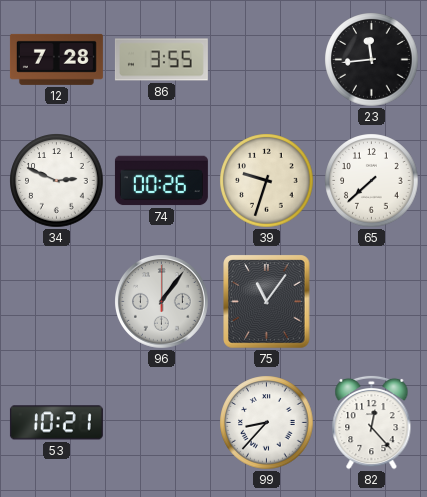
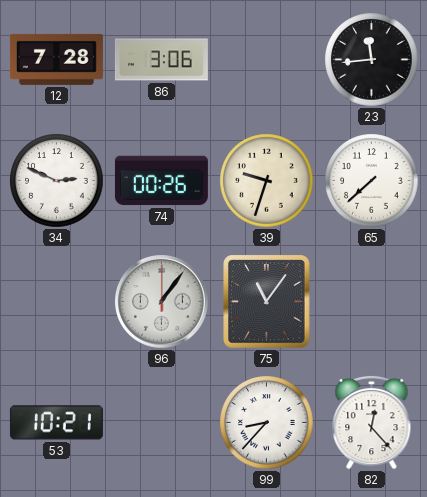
86: 3:55 -> 3:06 (161, 60)
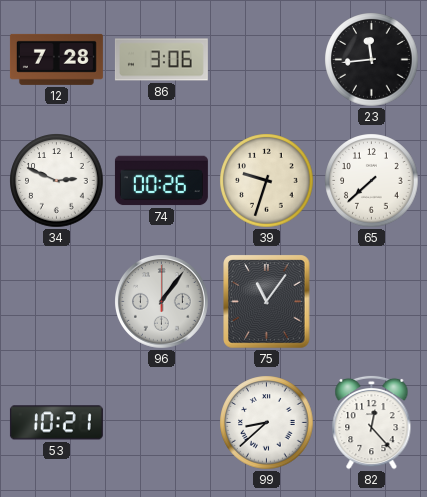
99: 8:37 -> 8:38 (267, 423)
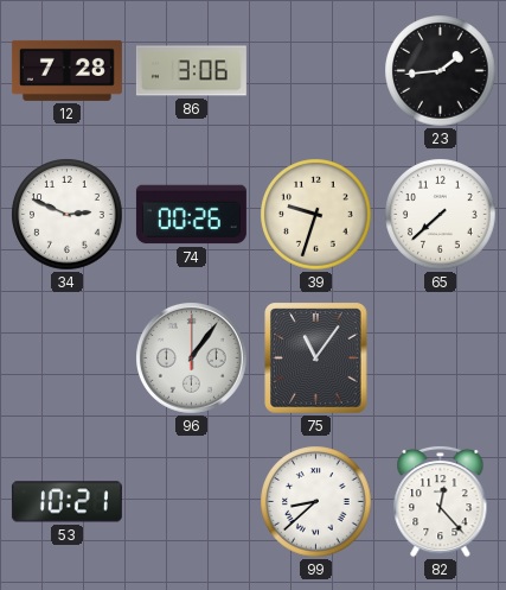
23: 11:44 -> 1:44 (441, 71)
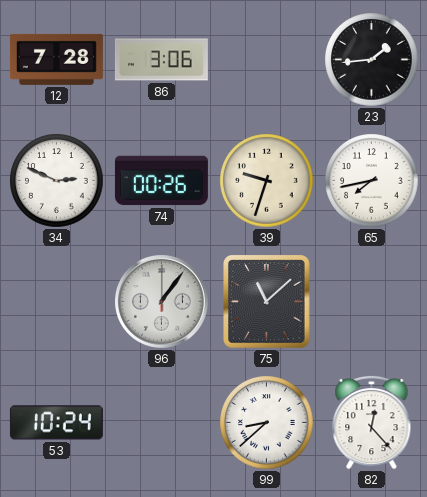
65: 7:38 -> 7:43 (372, 181)
75: 11:06 -> 11:08 (267, 302)
53: 10:21 -> 10:24 (56, 423)
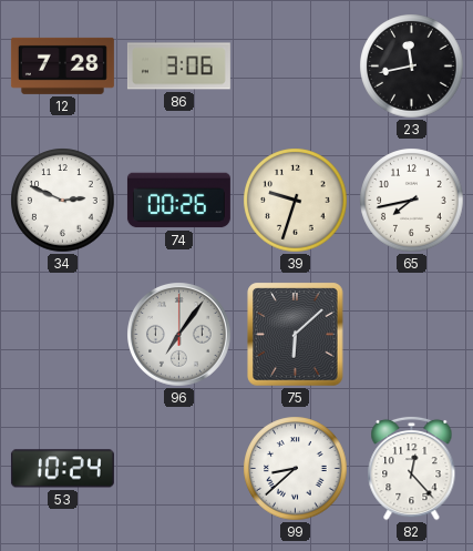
23: 1:44 -> 11:43 (412, 67)
96: 1:06 -> 7:06 (179, 335)
75: 11:08 -> 6:08 (296, 335)
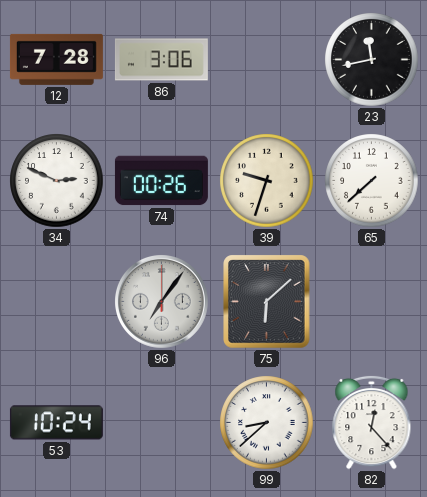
65: 7:43 -> 7:38 (372, 181)
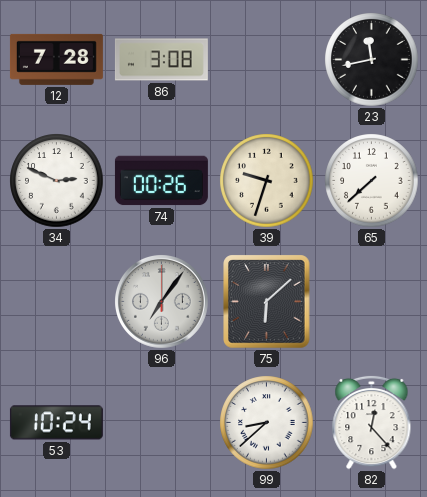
86: 3:06 -> 3:08 (161, 60)
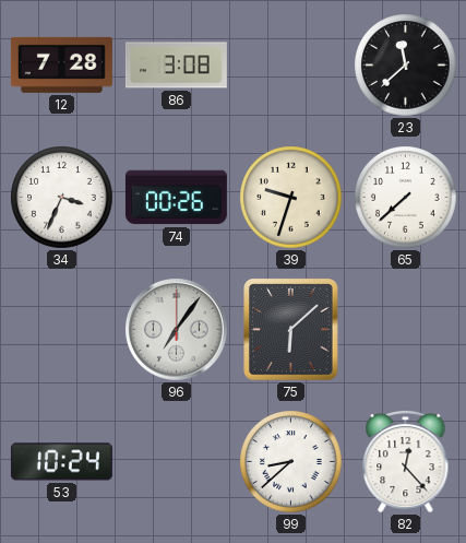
23: 11:43 -> 11:38 (406, 66)
34: 2:49 -> 3:34 (62, 198)
